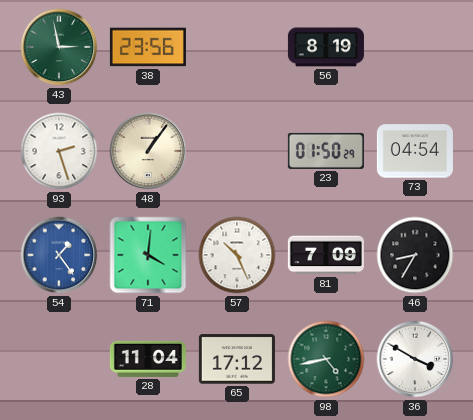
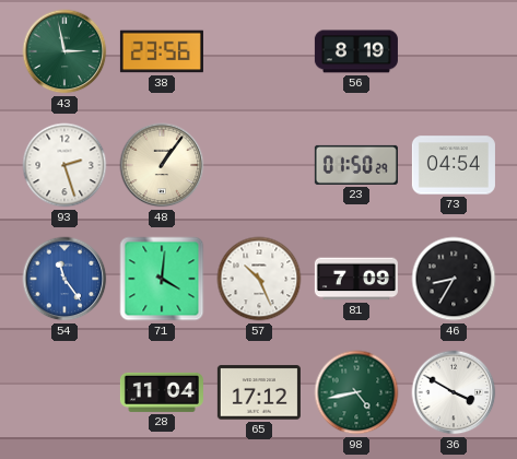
54: 1:24 -> 11:24 (64, 279)
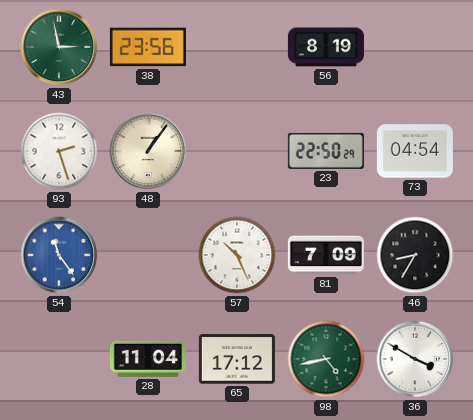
23: 01:50 -> 22:50 (326, 151)
71: 4:01 -> none (162, 279)
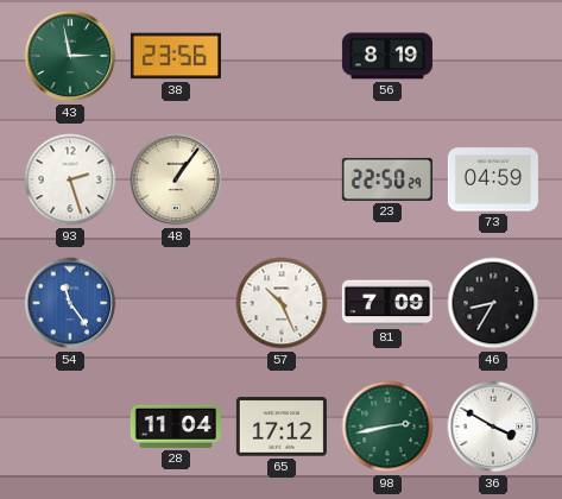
73: 04:54 -> 04:59 (493, 179)
98: 4:43 -> 2:43 (387, 427)
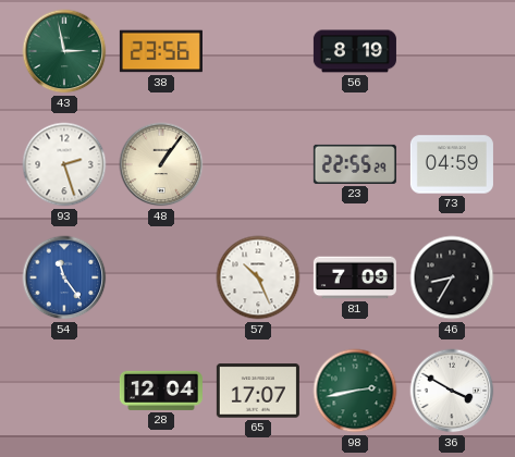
23: 22:50 -> 22:55 (355, 164)
28: 11:04 -> 12:04 (161, 391)
65: 17:12 -> 17:07 (258, 391)
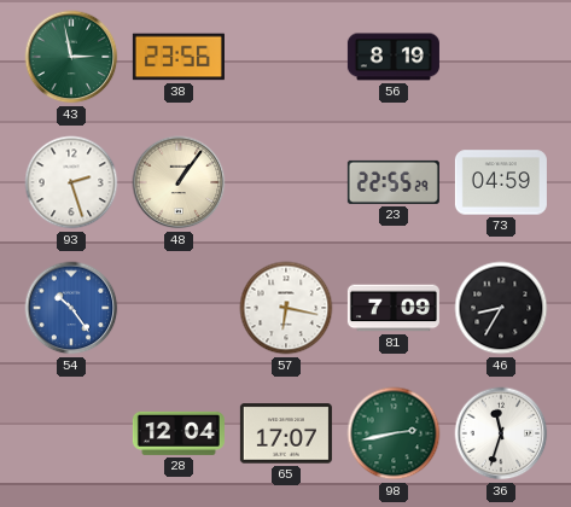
54: 11:24 -> 10:24 (71, 308)
57: 10:26 -> 6:17 (286, 308)
36: 3:50 -> 11:33 (501, 433)
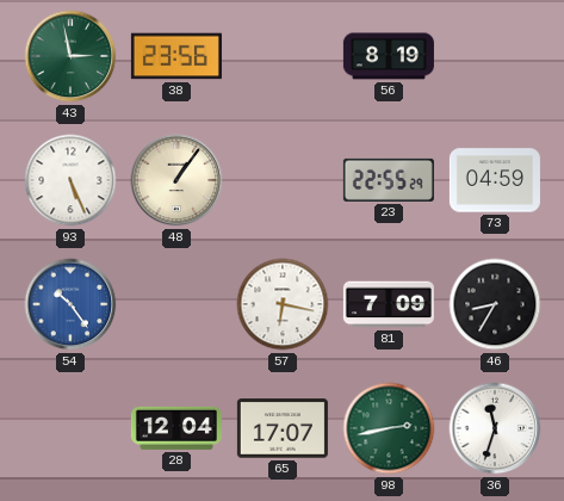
93: 2:27 -> 5:26 (70, 180)
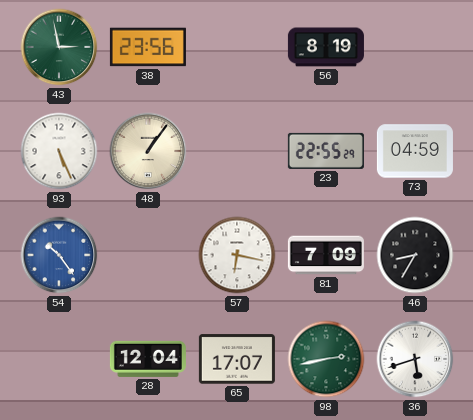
36: 11:33 -> 5:42 (415, 359)
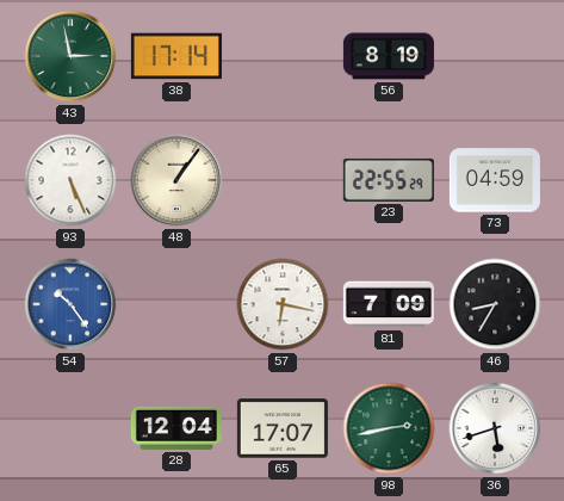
38: 23:56 -> 17:14 (176, 56)
